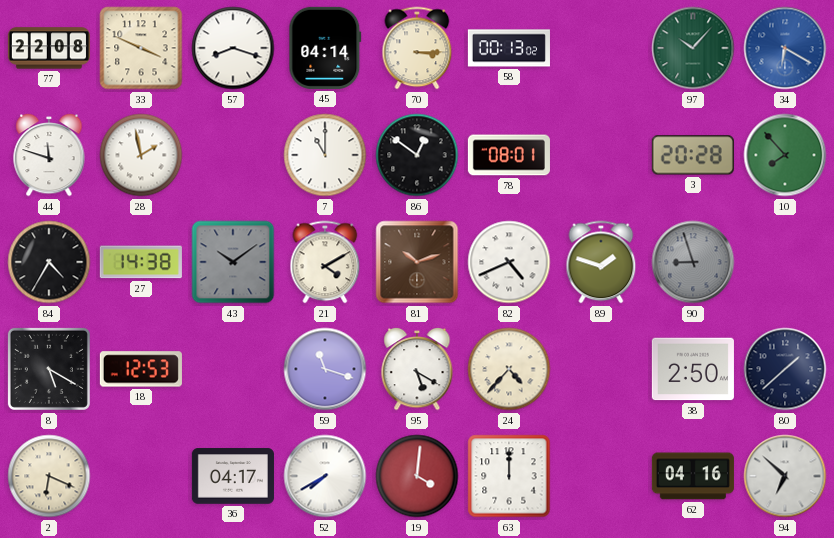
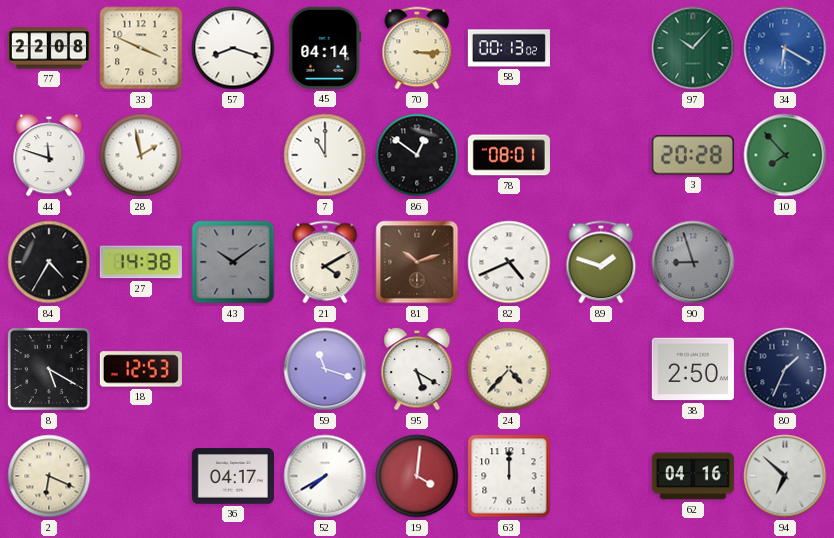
80: 1:38 -> 1:34 (785, 369)
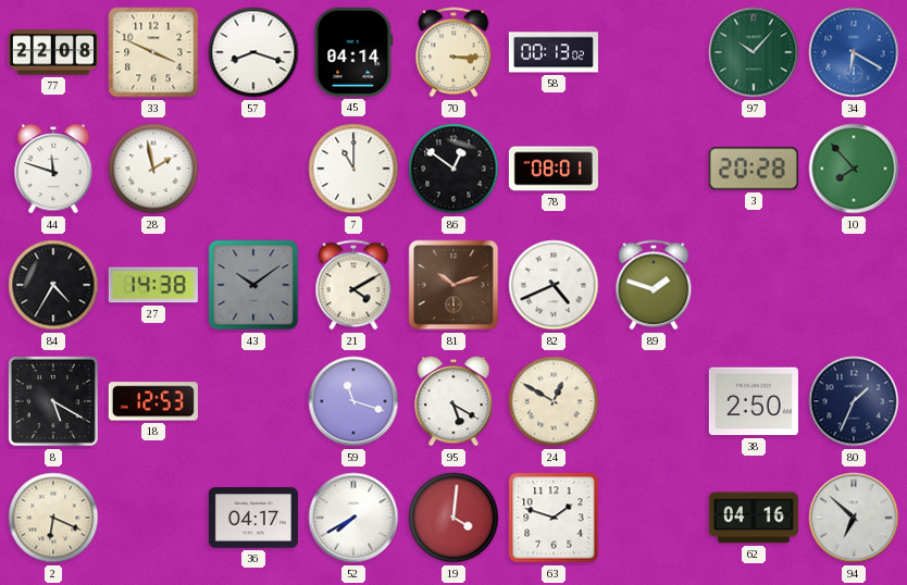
90: 8:57 -> none (693, 262)
24: 4:37 -> 12:50 (554, 401)
63: 12:00 -> 1:48 (554, 518)
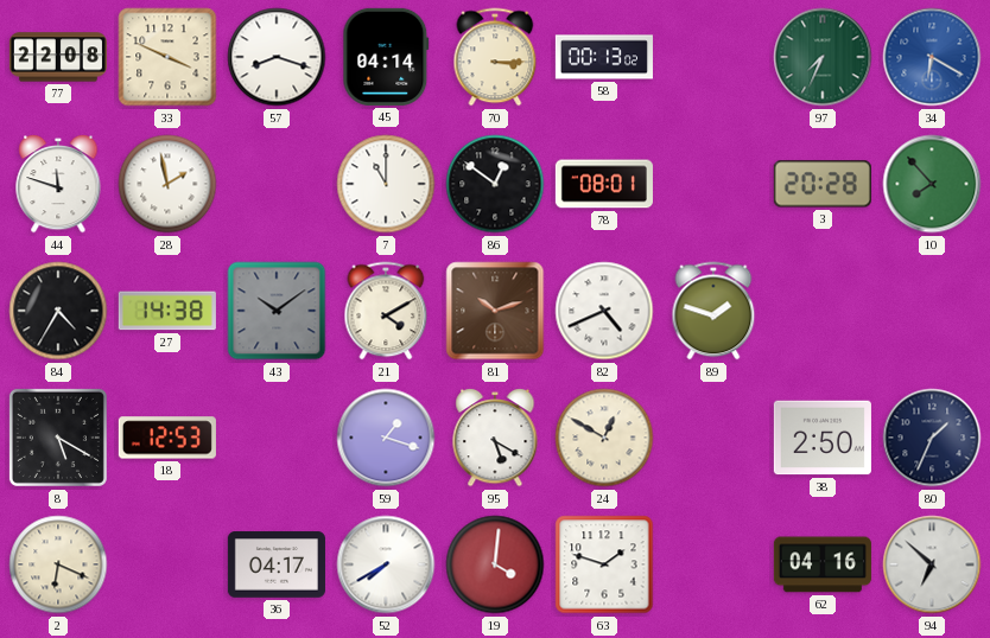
97: 10:07 -> 7:34 (823, 57)
59: 11:18 -> 1:18 (386, 438)
